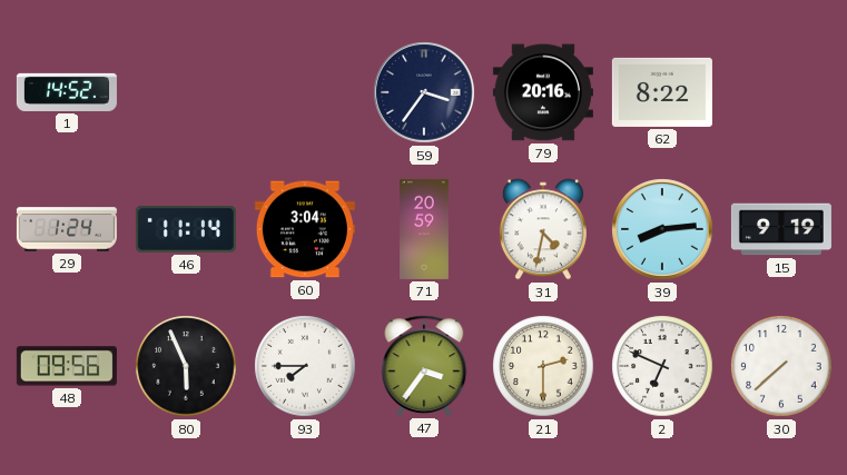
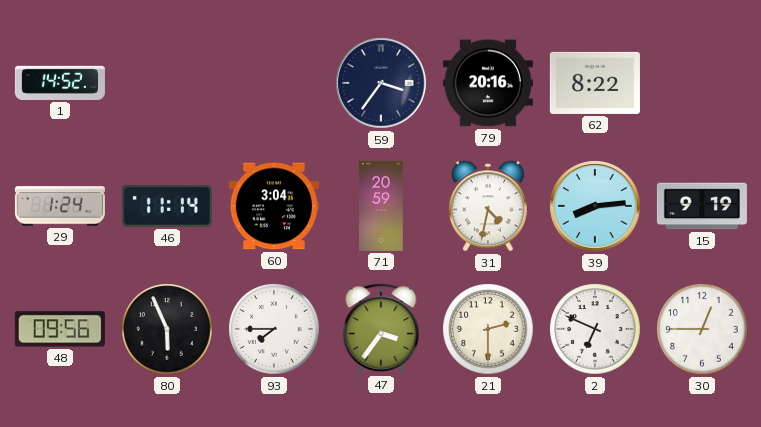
30: 7:38 -> 12:45 (702, 329)
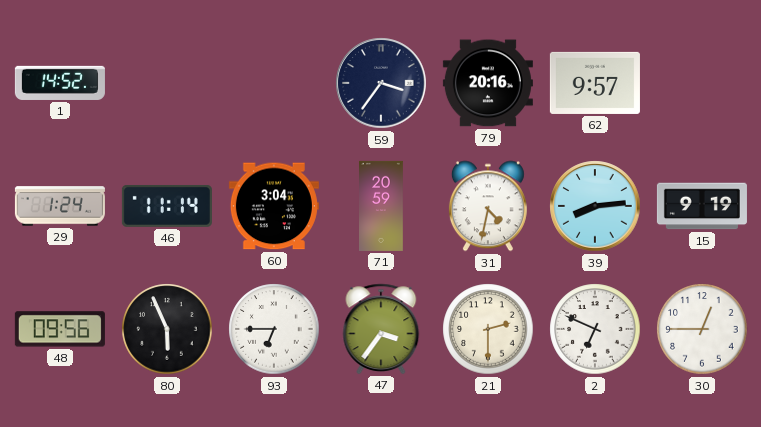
62: 8:22 -> 9:57 (595, 83)
93: 7:45 -> 6:45 (274, 329)
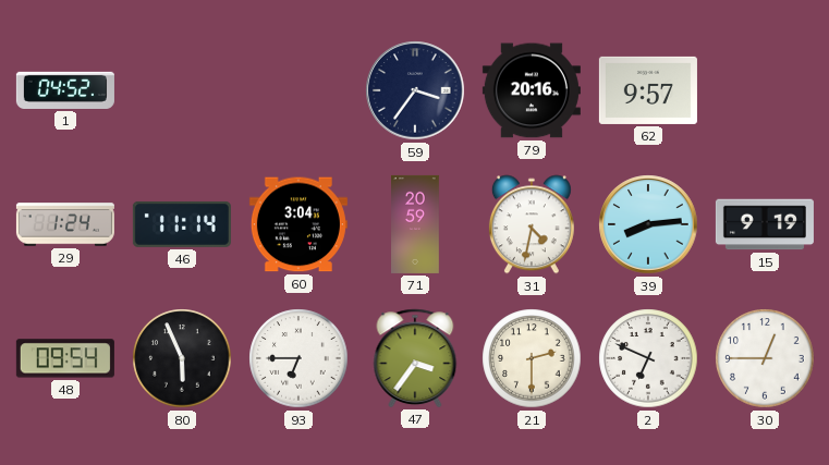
1: 14:52 -> 04:52 (65, 90)
48: 09:56 -> 09:54 (65, 358)
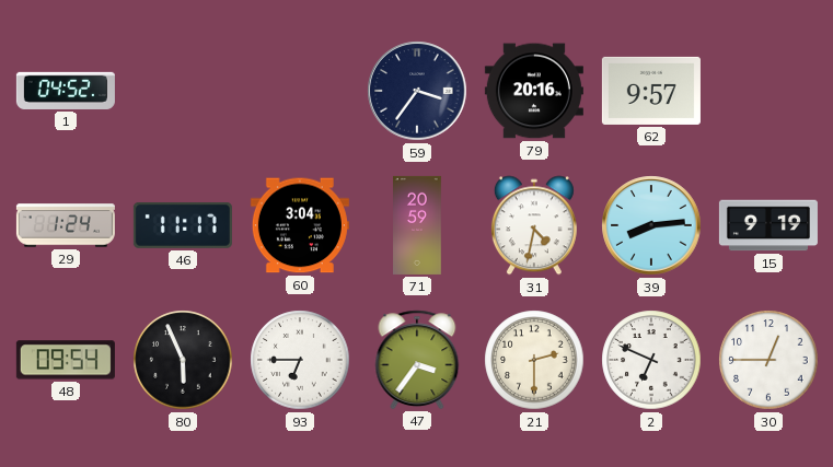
46: 11:14 -> 11:17 (183, 225)
